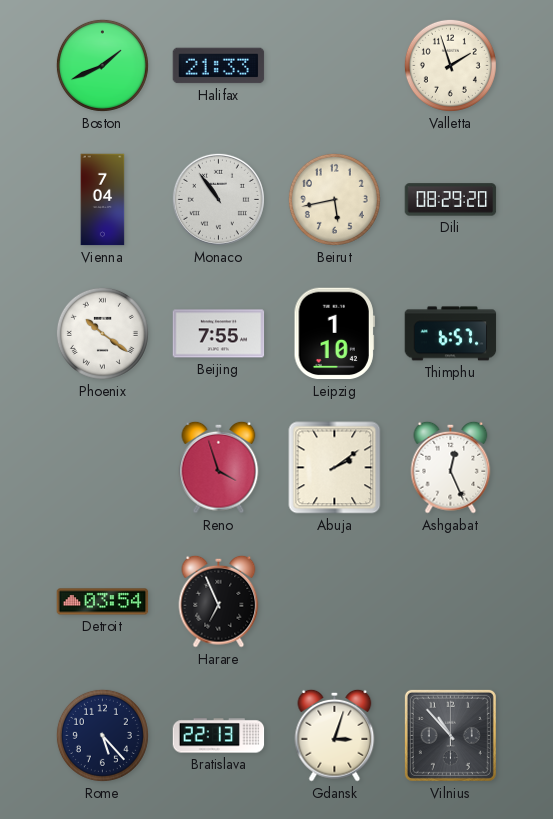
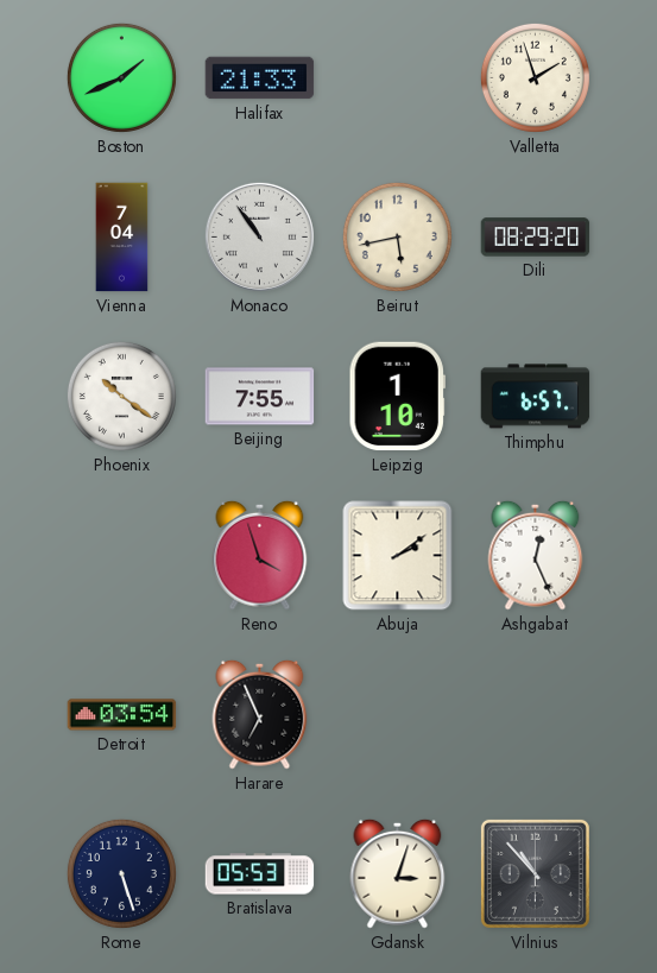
Rome: 5:23 -> 5:27 (121, 873)
Bratislava: 22:13 -> 05:53 (260, 874)
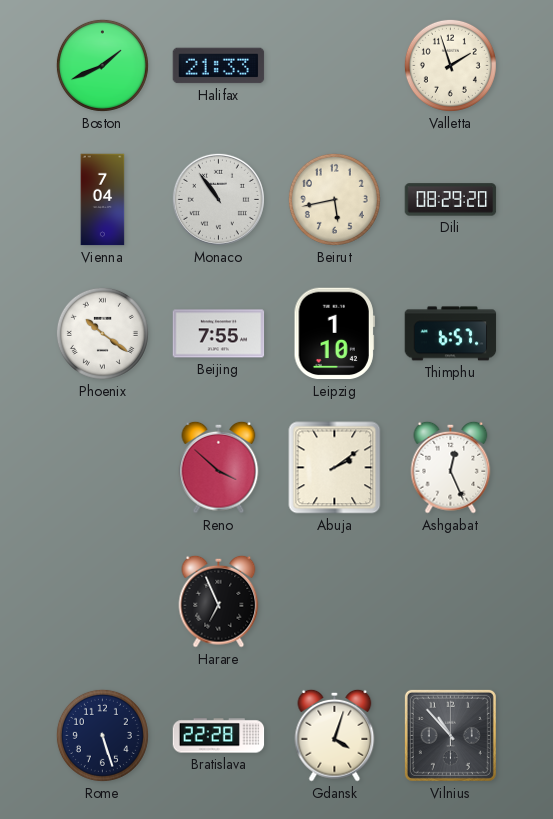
Reno: 3:57 -> 3:52 (219, 467)
Detroit: 03:54 -> none (122, 715)
Bratislava: 05:53 -> 22:28 (219, 736)
Gdansk: 3:03 -> 4:03 (335, 735)
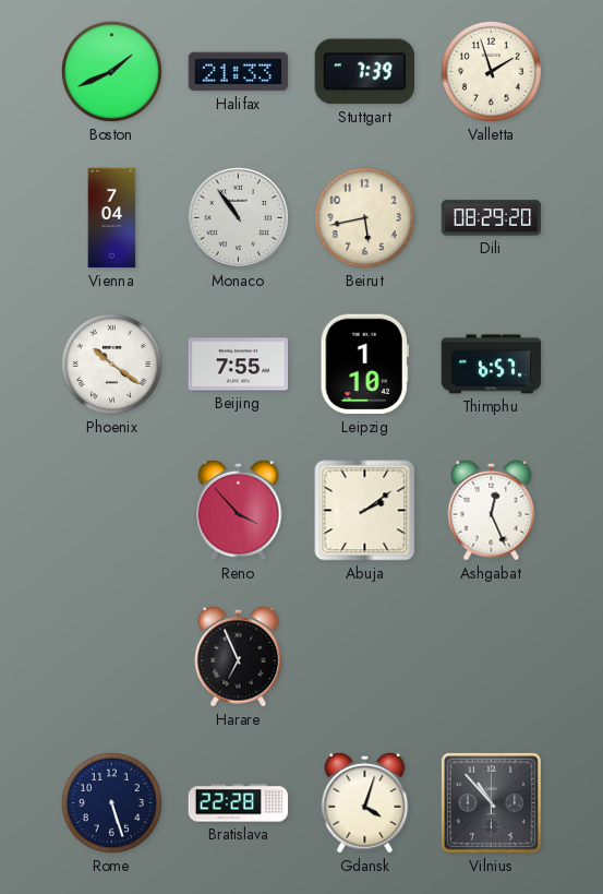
Stuttgart: none -> 7:39 (364, 72)
Reno: 3:52 -> 3:53 (239, 510)
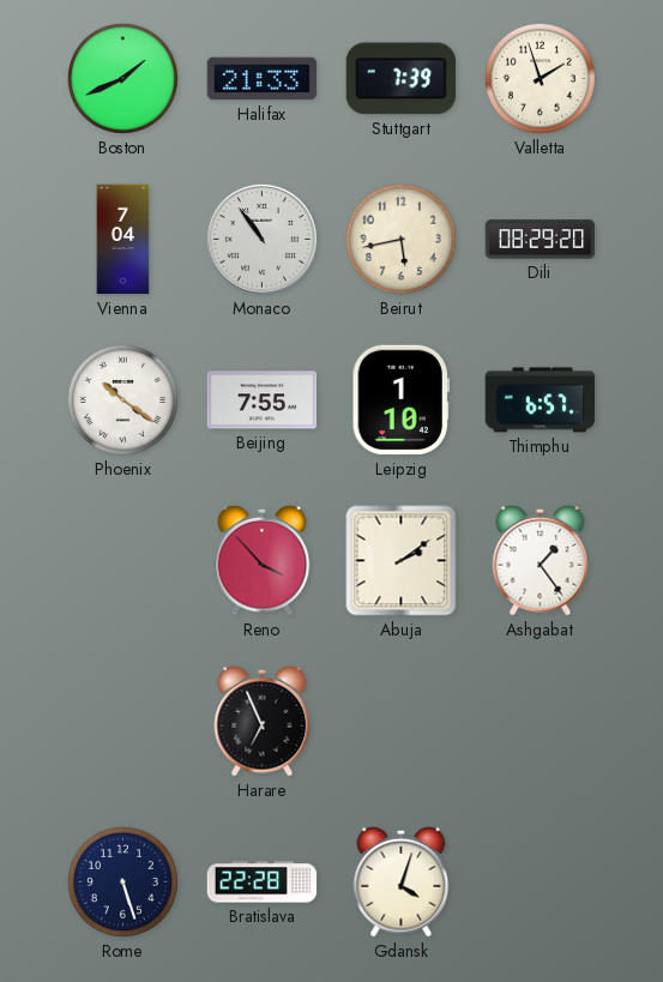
Ashgabat: 12:26 -> 1:24 (541, 560)
Vilnius: 10:53 -> none (491, 802)
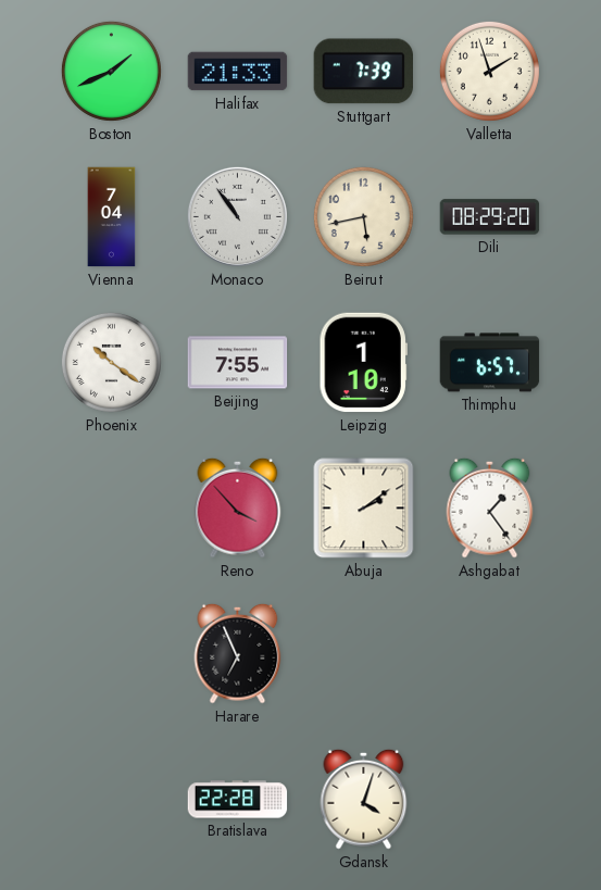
Rome: 5:27 -> none (122, 881)
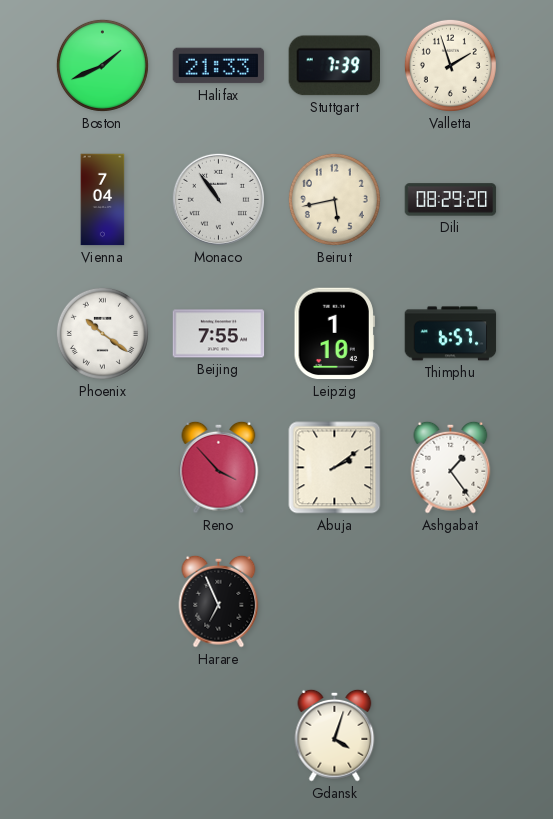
Bratislava: 22:28 -> none (238, 800)
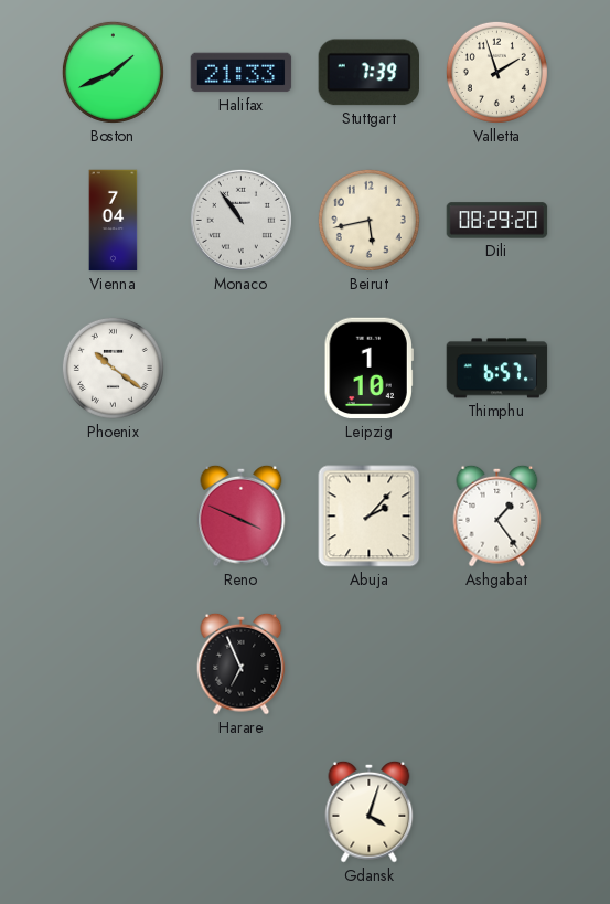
Beijing: 7:55 -> none (219, 334)
Reno: 3:53 -> 3:49 (242, 515)
Abuja: 2:09 -> 2:07 (370, 517)
